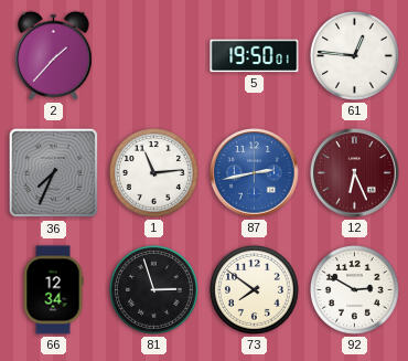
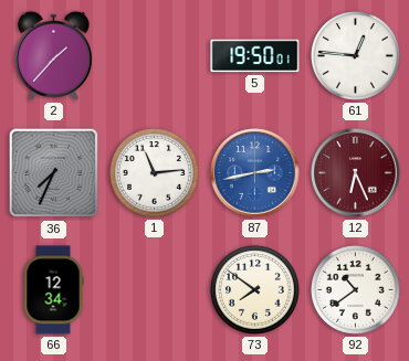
81: 2:57 -> none (153, 289)
92: 2:50 -> 10:39 (355, 289)
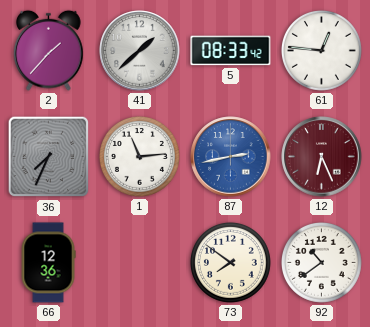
41: none -> 1:38 (140, 51)
5: 19:50 -> 08:33 (231, 51)
66: 12:34 -> 12:36 (48, 263)
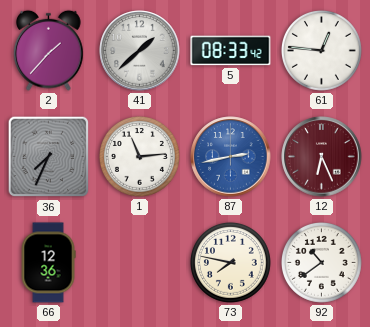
73: 7:51 -> 7:47 (230, 262)
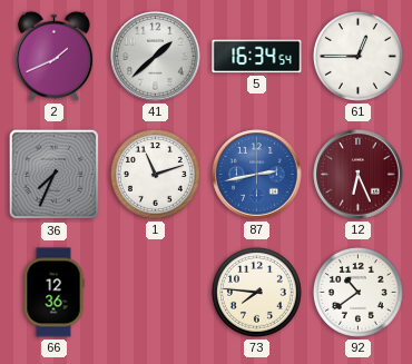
2: 1:37 -> 1:41 (55, 56)
5: 08:33 -> 16:34 (257, 57)
61: 12:46 -> 12:45 (357, 56)
1: 11:14 -> 11:12 (155, 174)
73: 7:47 -> 7:46 (256, 292)
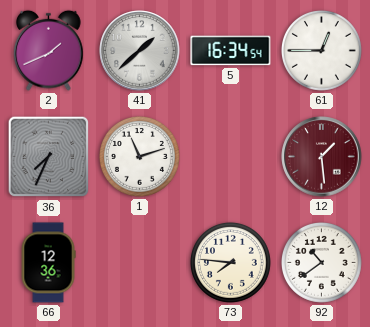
87: 2:43 -> none (257, 175)
12: 6:26 -> 1:29 (322, 157)
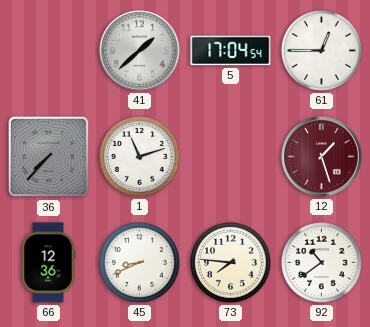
2: 1:41 -> none (49, 50)
5: 16:34 -> 17:04 (231, 51)
36: 7:34 -> 7:37 (49, 157)
12: 1:29 -> 1:27 (322, 157)
45: none -> 8:41 (139, 262)
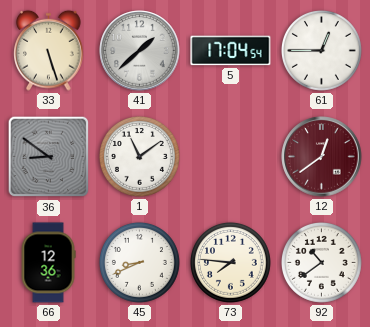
33: none -> 5:27 (49, 50)
36: 7:37 -> 8:51 (49, 157)
1: 11:12 -> 11:09 (139, 156)
12: 1:27 -> 12:39 (322, 157)
